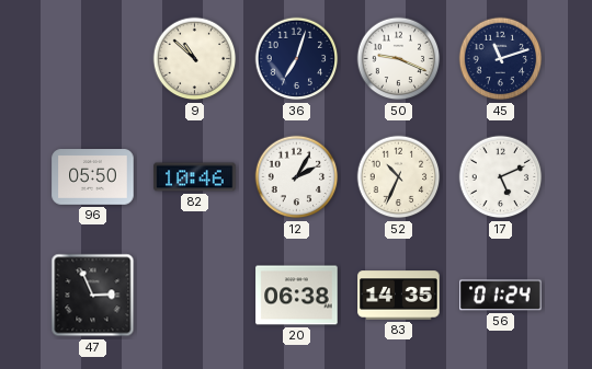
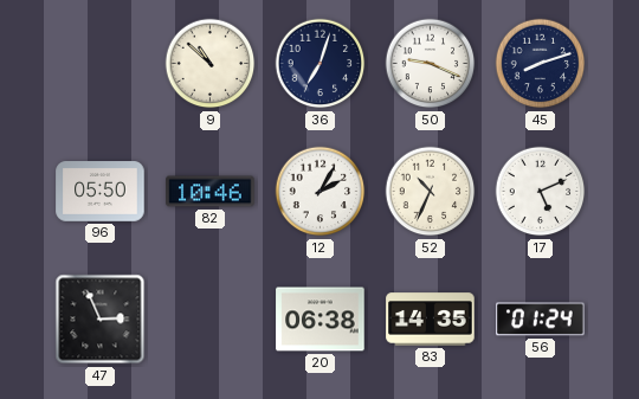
45: 11:12 -> 8:12 (541, 64)
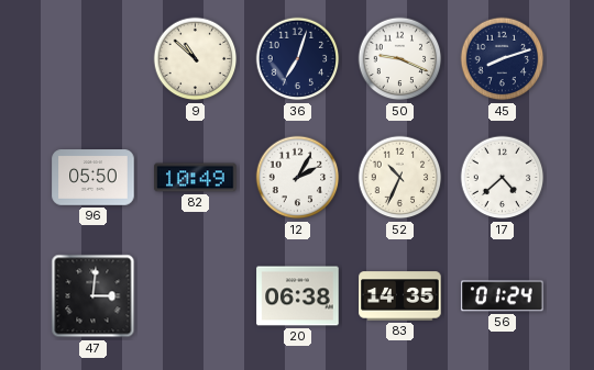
82: 10:46 -> 10:49 (196, 178)
17: 5:11 -> 4:38 (503, 178)
47: 2:56 -> 3:01 (94, 296)
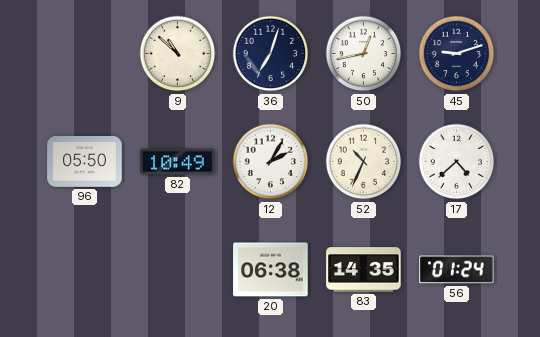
50: 9:19 -> 12:43 (364, 54)
45: 8:12 -> 9:12 (457, 54)
47: 3:01 -> none (94, 296)
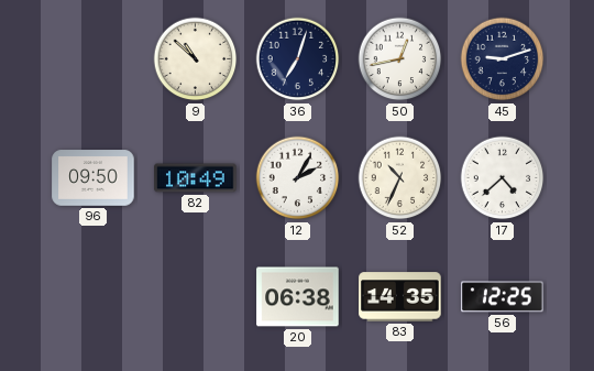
96: 05:50 -> 09:50 (94, 178)
56: 01:24 -> 12:25 (503, 297)
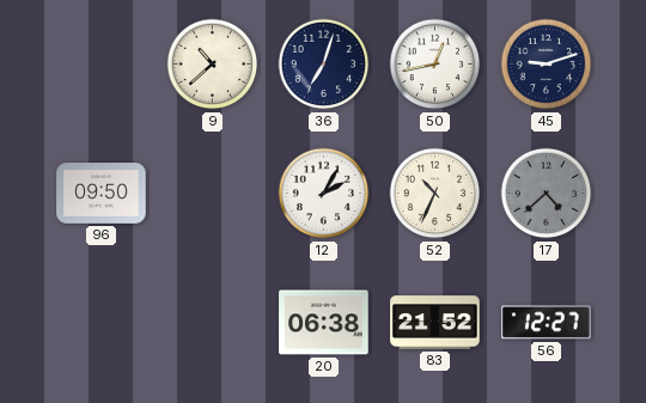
9: 10:52 -> 10:38 (213, 65)
82: 10:49 -> none (196, 178)
17 dial: white -> grey (547, 194)
83: 14:35 -> 21:52 (435, 323)
56: 12:25 -> 12:27 (547, 323)
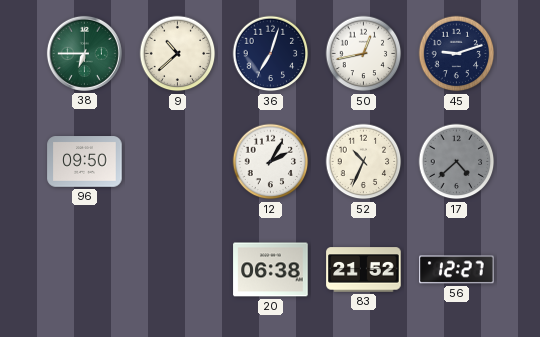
38: none -> 6:45 (84, 53)
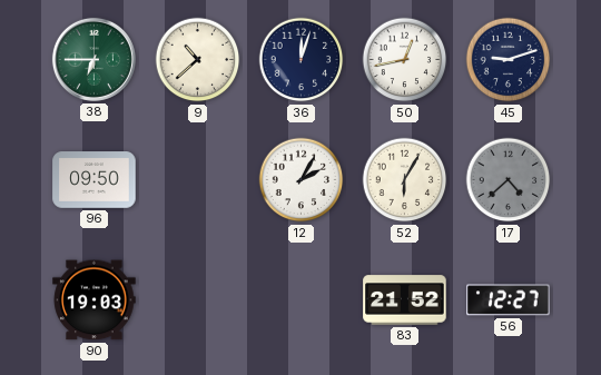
36: 7:03 -> 12:03 (302, 60)
52: 10:34 -> 6:05 (405, 180)
90: none -> 19:03 (95, 300)
20: 06:38 -> none (271, 270)
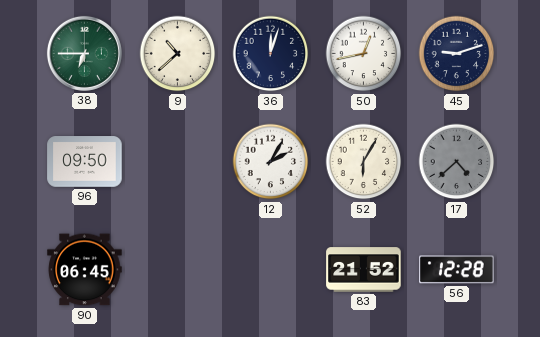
90: 19:03 -> 06:45 (85, 270)
56: 12:27 -> 12:28 (457, 270)
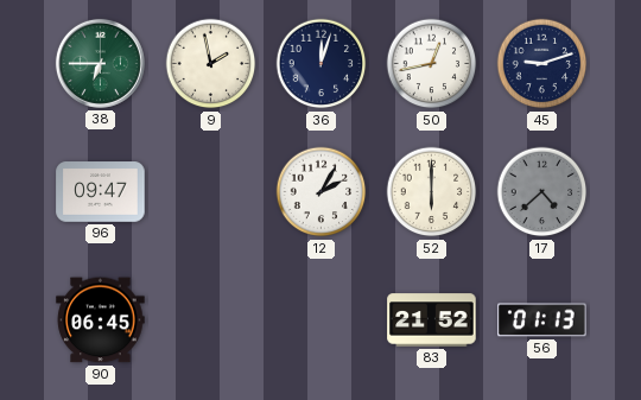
9: 10:38 -> 1:58 (211, 64)
96: 09:50 -> 09:47 (101, 192)
52: 6:05 -> 6:00 (432, 192)
56: 12:28 -> 01:13 (542, 320)
